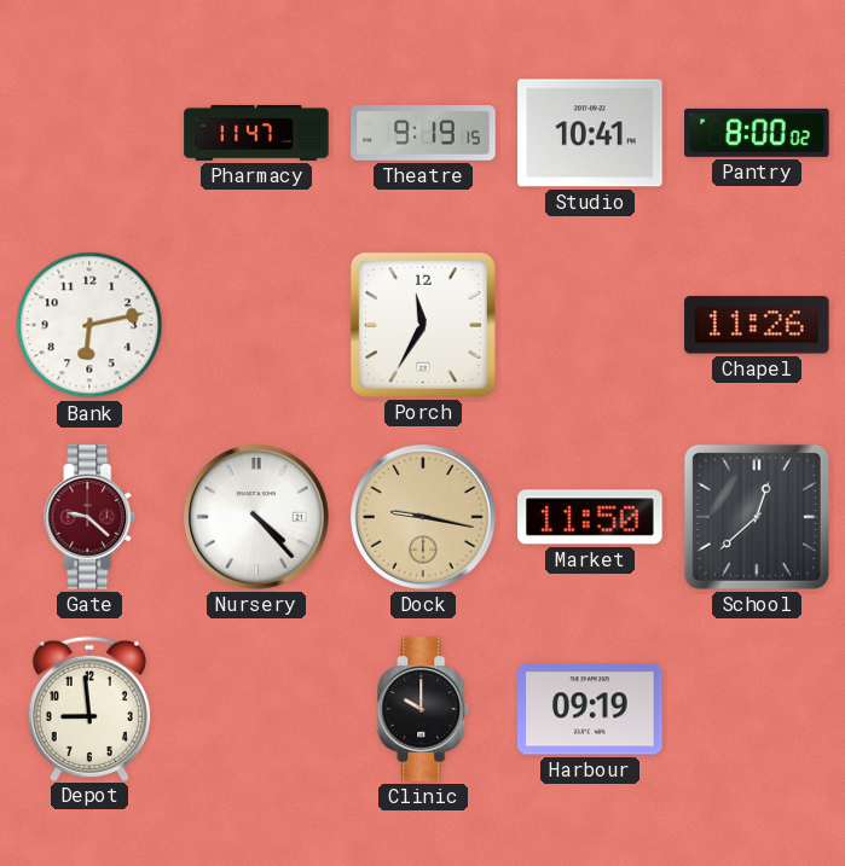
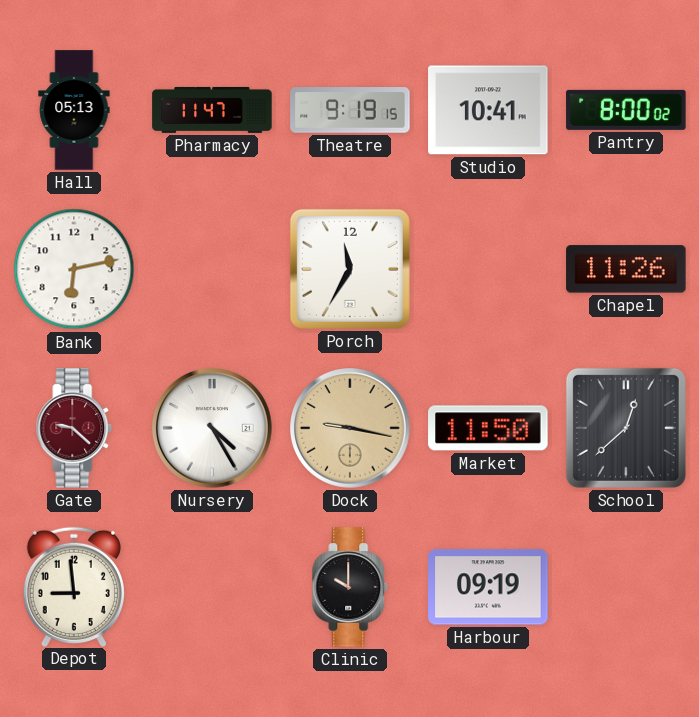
Hall: none -> 05:13 (74, 110)
Nursery: 4:23 -> 4:25 (213, 428)
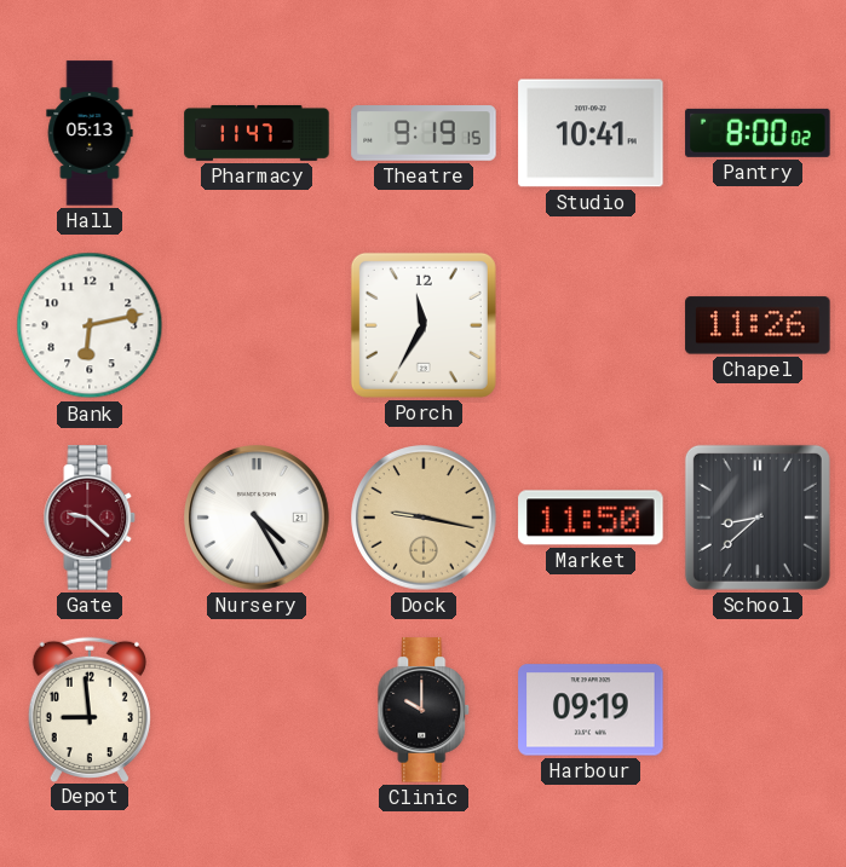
School: 12:38 -> 8:38 (758, 518)
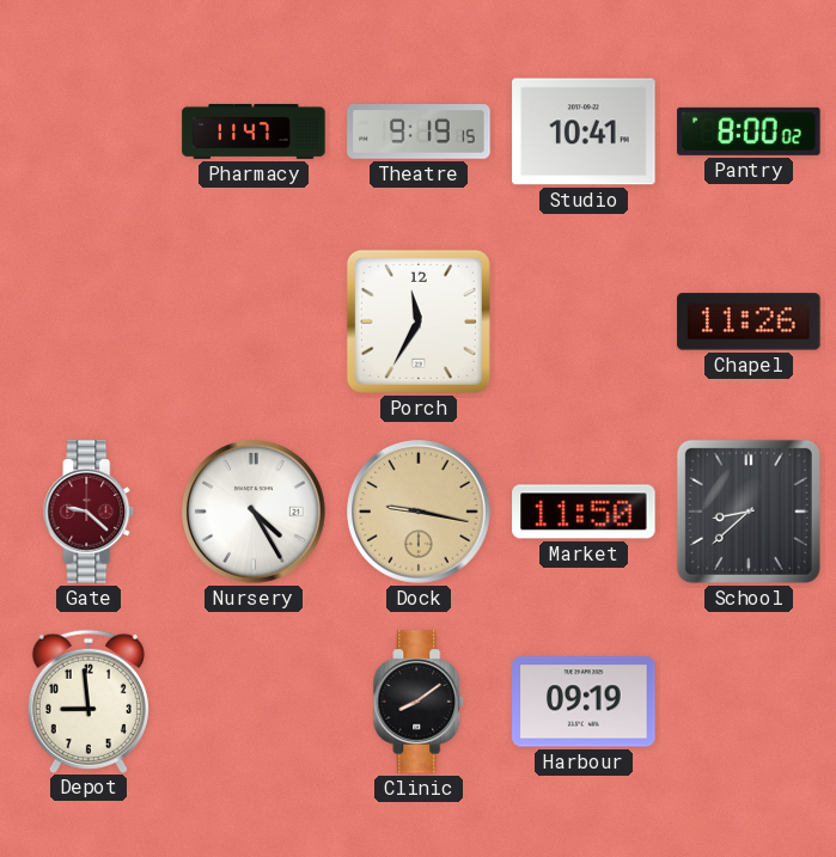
Hall: 05:13 -> none (90, 133)
Bank: 6:13 -> none (90, 325)
Clinic: 10:00 -> 8:09 (419, 702)
